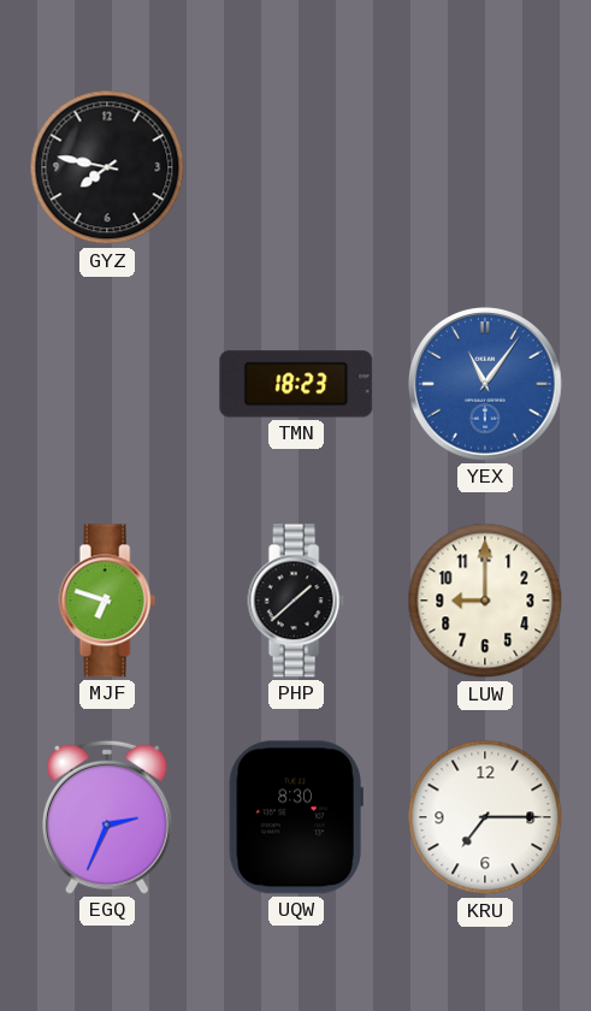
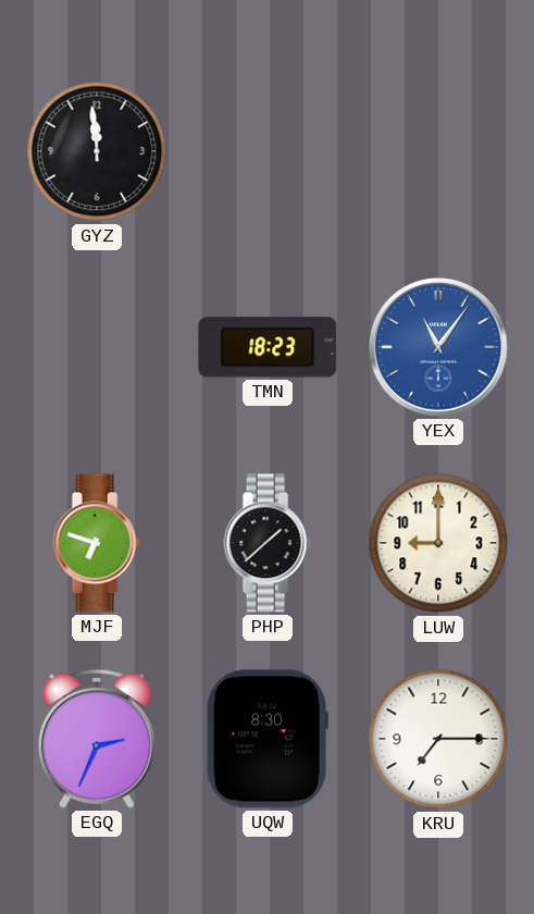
GYZ: 7:47 -> 11:59 (97, 151)
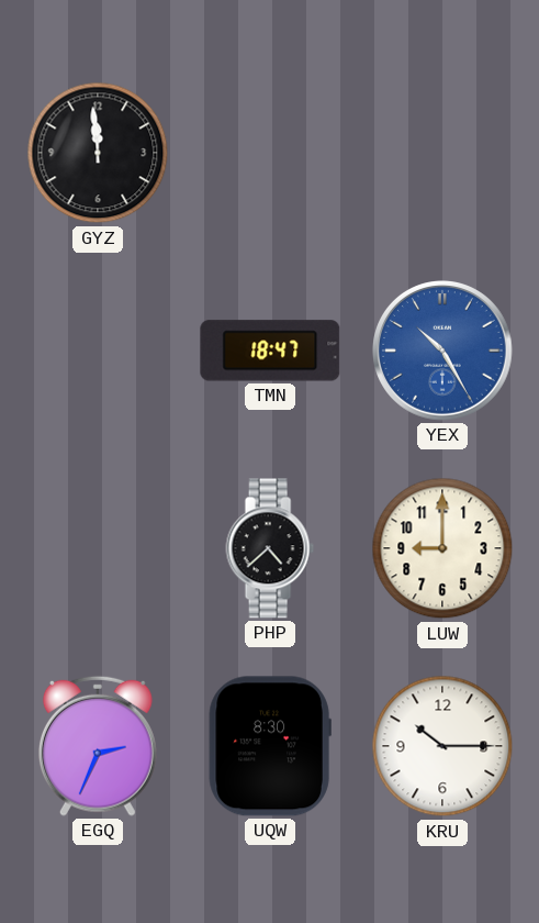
TMN: 18:23 -> 18:47 (270, 351)
YEX: 11:06 -> 10:25 (443, 352)
MJF: 6:48 -> none (97, 543)
PHP: 1:38 -> 4:38 (270, 548)
KRU: 7:15 -> 10:15 (442, 746)
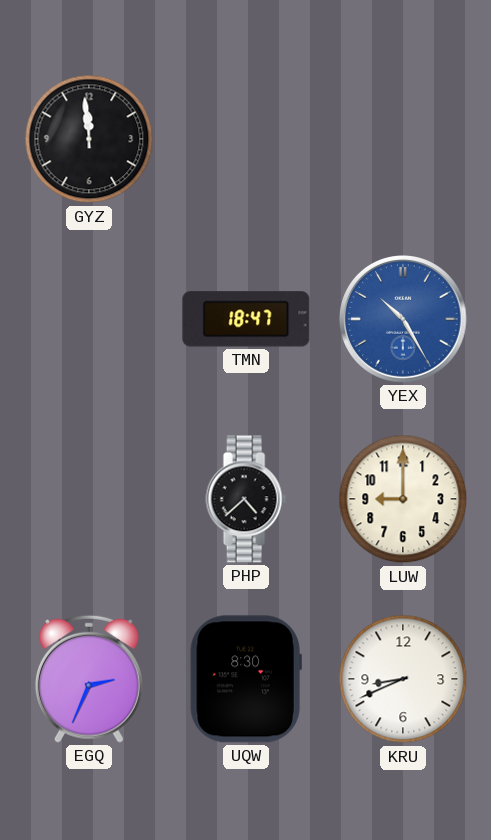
KRU: 10:15 -> 8:41 (403, 679)
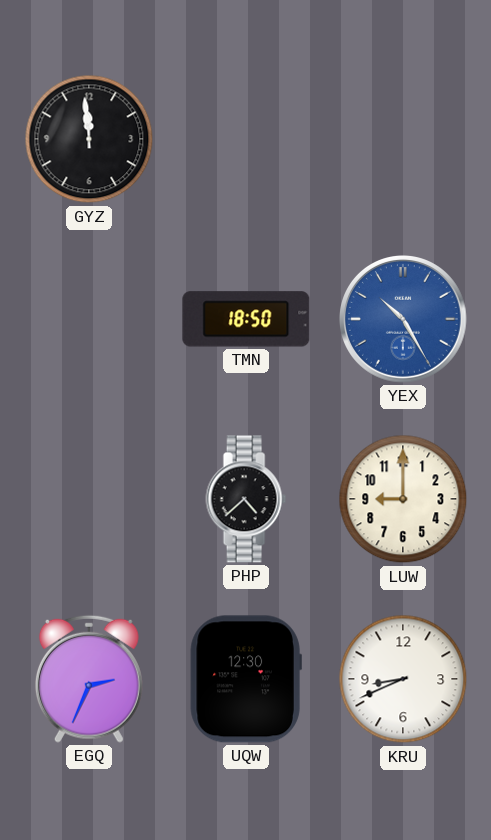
TMN: 18:47 -> 18:50 (246, 319)
UQW: 8:30 -> 12:30 (246, 679)
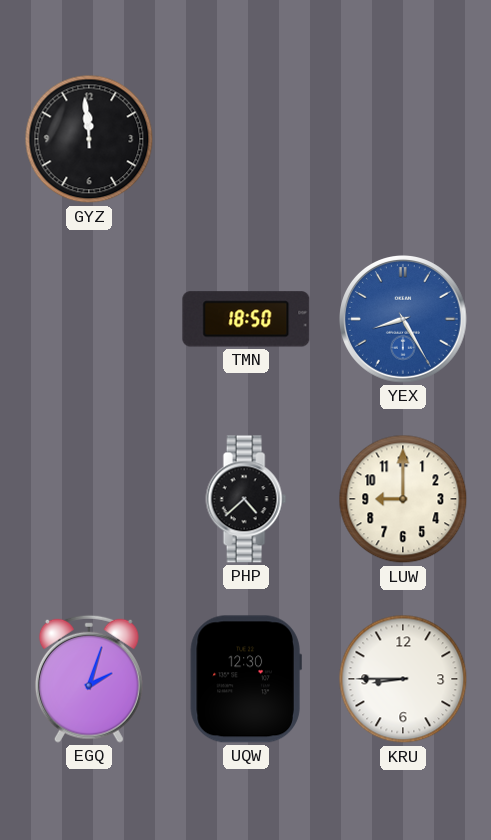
YEX: 10:25 -> 8:25 (404, 320)
EGQ: 2:34 -> 2:03 (89, 679)
KRU: 8:41 -> 8:45 (403, 679)
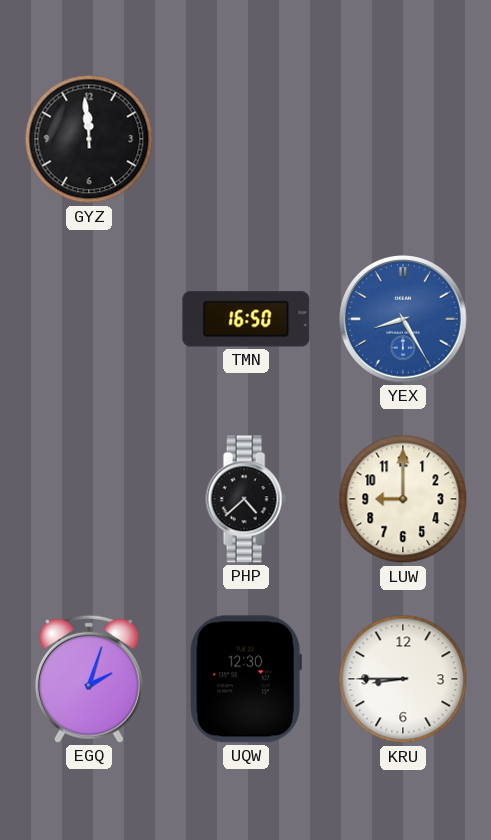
TMN: 18:50 -> 16:50 (246, 319)
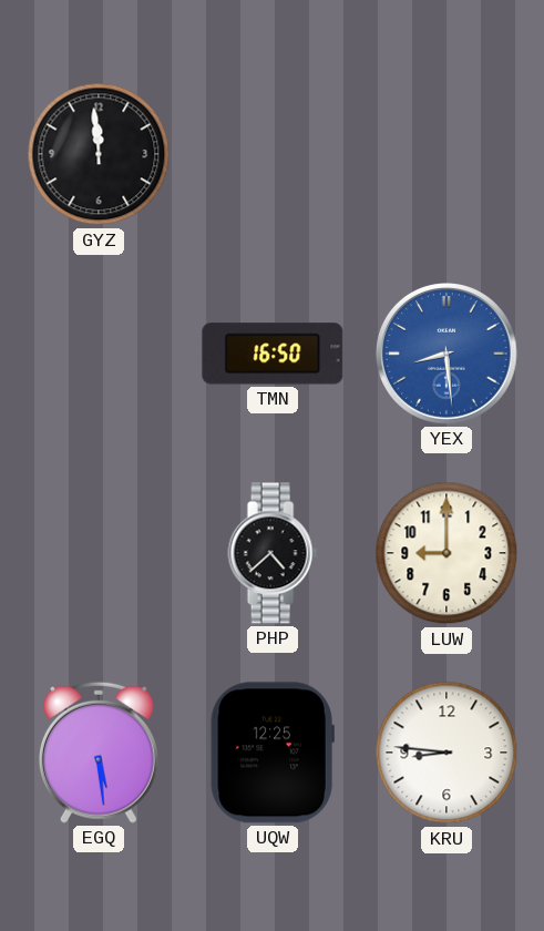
YEX: 8:25 -> 8:29 (448, 355)
EGQ: 2:03 -> 5:29 (99, 753)
UQW: 12:30 -> 12:25 (273, 753)
KRU: 8:45 -> 8:46 (447, 753)
